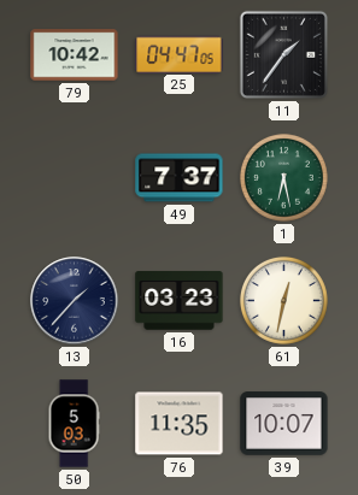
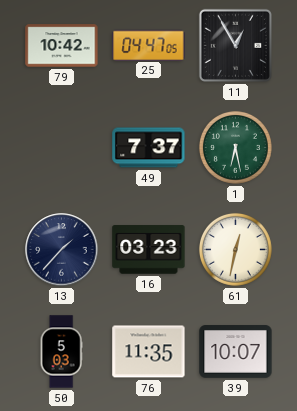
11: 1:36 -> 12:55 (235, 45)
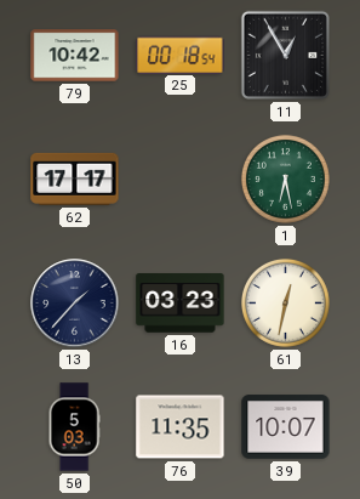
25: 04:47 -> 00:18 (181, 55)
62: none -> 17:17 (75, 178)
49: 7:37 -> none (149, 148)
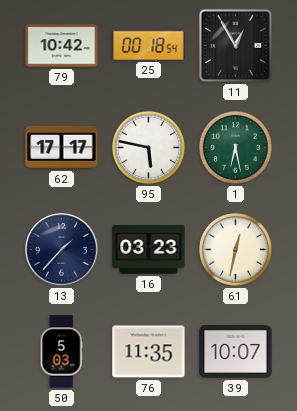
95: none -> 5:47 (148, 147)
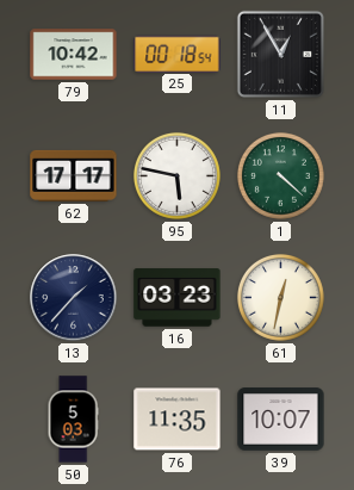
1: 6:28 -> 4:22 (280, 175)
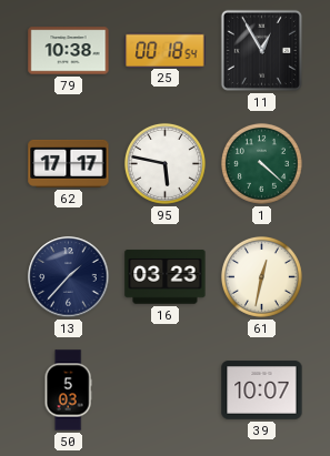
79: 10:42 -> 10:38 (69, 51)
76: 11:35 -> none (178, 420)
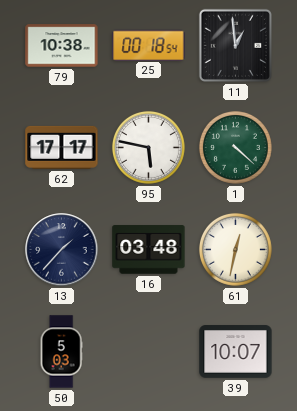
11: 12:55 -> 12:59 (235, 45)
16: 03:23 -> 03:48 (149, 250)
